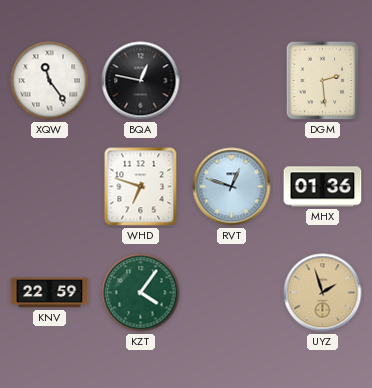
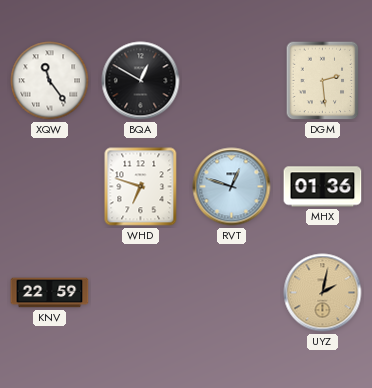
BQA: 12:47 -> 12:50 (141, 81)
KZT: 4:06 -> none (141, 293)
UYZ: 1:57 -> 2:02 (323, 293)
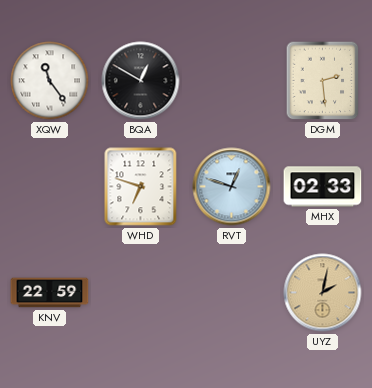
MHX: 01:36 -> 02:33 (323, 187)
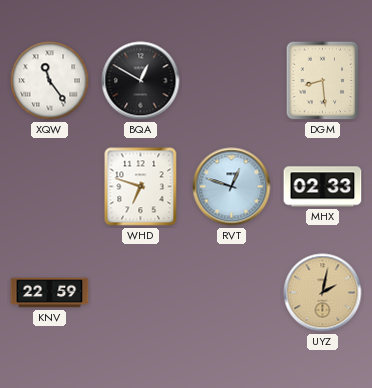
DGM: 2:29 -> 8:29 (323, 81)
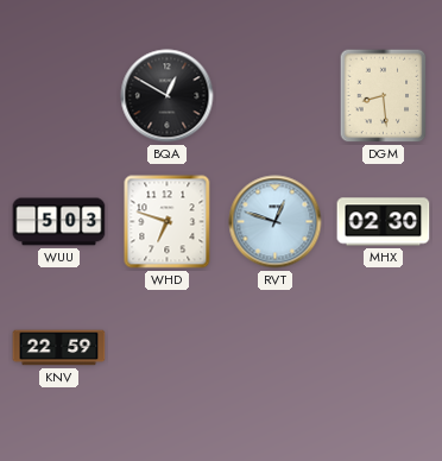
XQW: 11:24 -> none (50, 81)
WUU: none -> 5:03 (59, 222)
MHX: 02:33 -> 02:30 (384, 222)
UYZ: 2:02 -> none (323, 293)
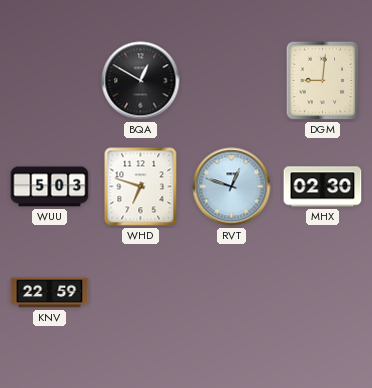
DGM: 8:29 -> 9:01 (323, 81)
